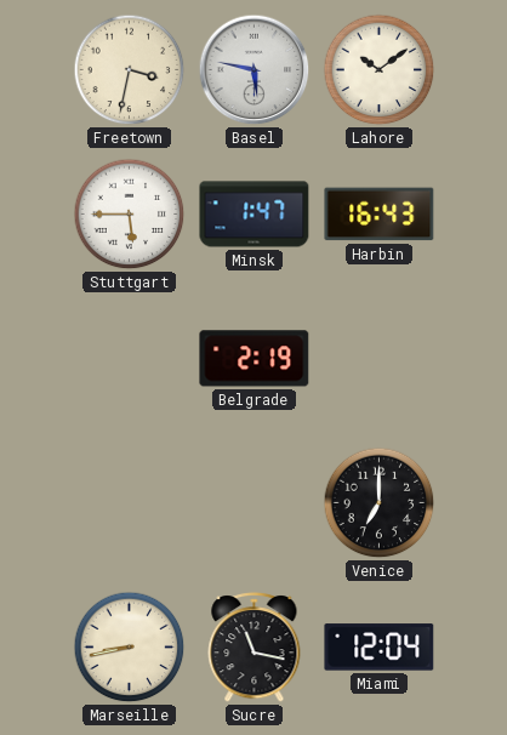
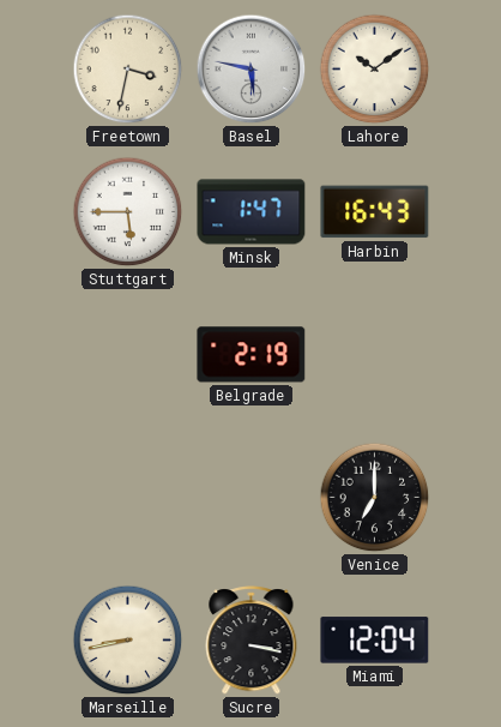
Sucre: 11:17 -> 3:17 (252, 641)
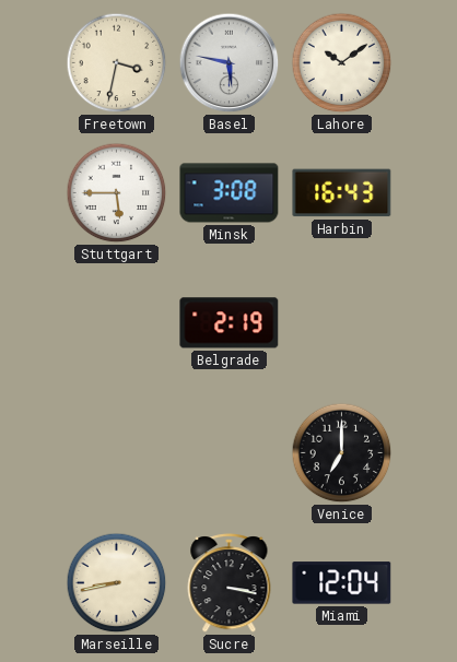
Minsk: 1:47 -> 3:08 (230, 193)
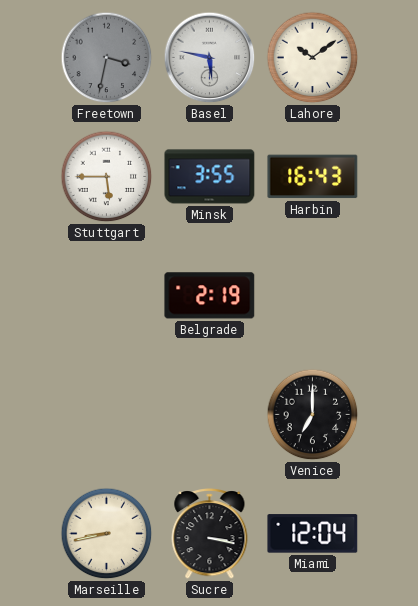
Freetown dial: cream -> grey (107, 58)
Minsk: 3:08 -> 3:55 (210, 177)
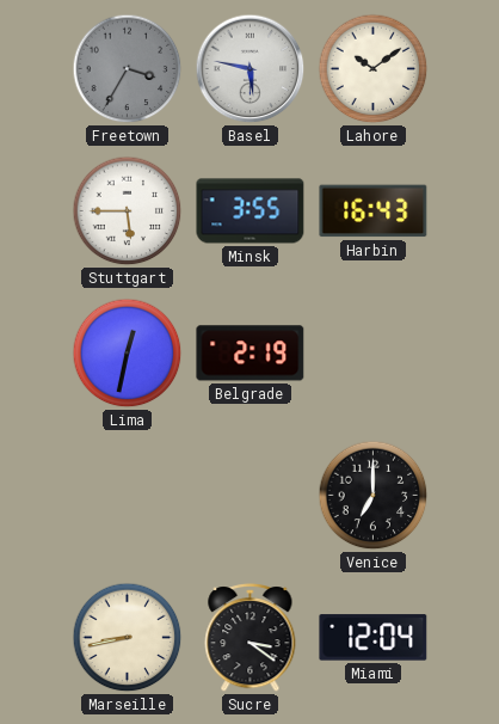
Freetown: 3:32 -> 3:35 (128, 69)
Lima: none -> 12:32 (128, 354)
Sucre: 3:17 -> 3:21 (251, 638)
